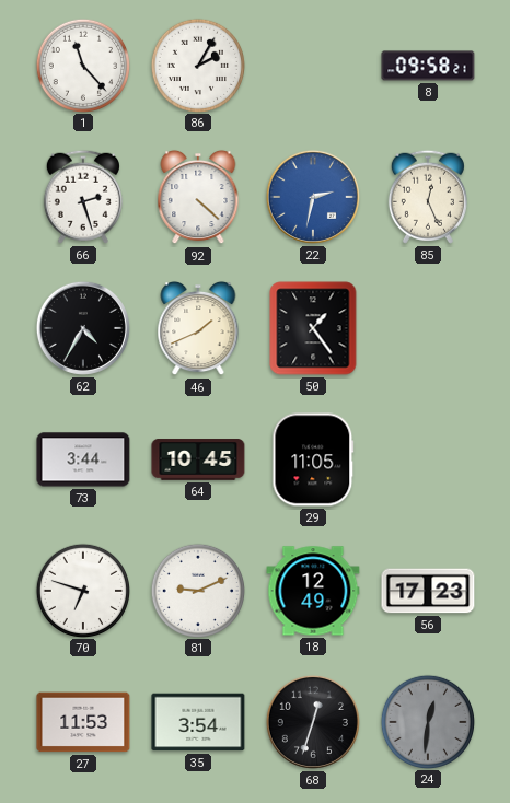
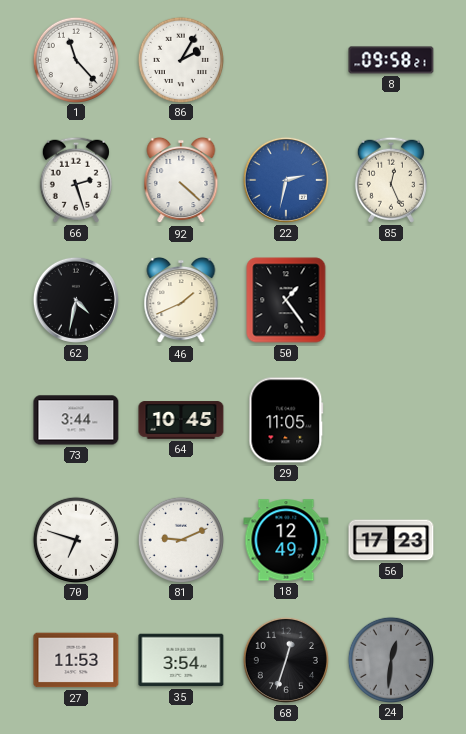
62: 4:35 -> 4:32 (76, 300)
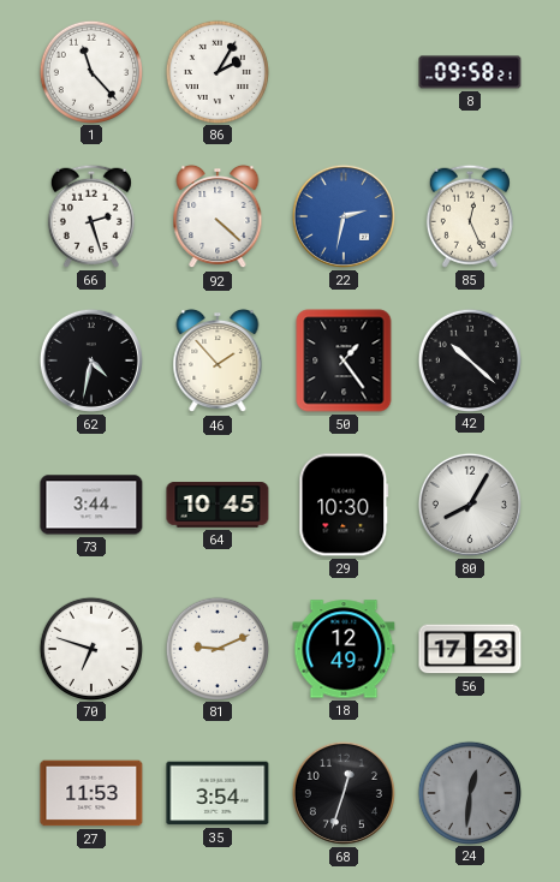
46: 1:41 -> 1:53 (218, 360)
42: none -> 10:22 (469, 359)
29: 11:05 -> 10:30 (344, 505)
80: none -> 8:05 (470, 505)
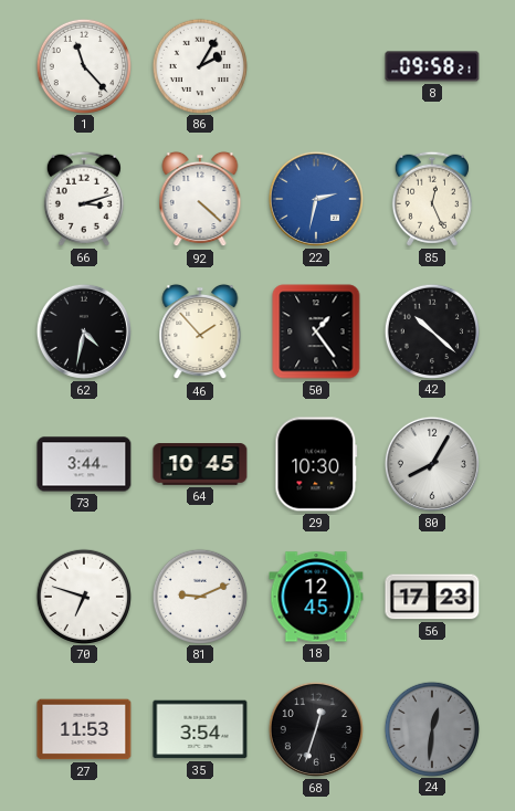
66: 2:27 -> 3:12 (84, 199)
18: 12:49 -> 12:45 (316, 597)
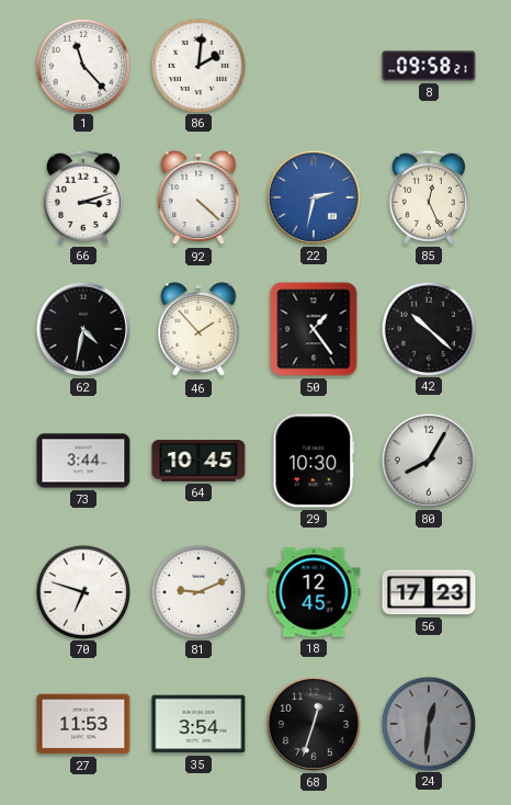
86: 2:05 -> 2:01 (197, 65)
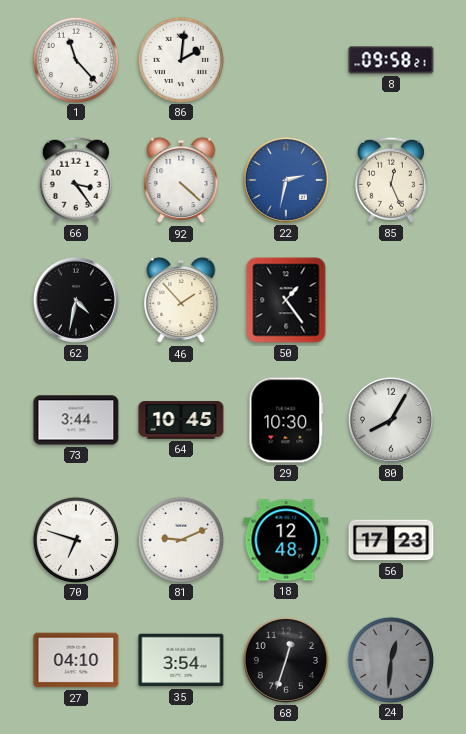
66: 3:12 -> 3:24 (76, 180)
42: 10:22 -> none (428, 328)
18: 12:45 -> 12:48 (286, 540)
27: 11:53 -> 04:10 (76, 660)
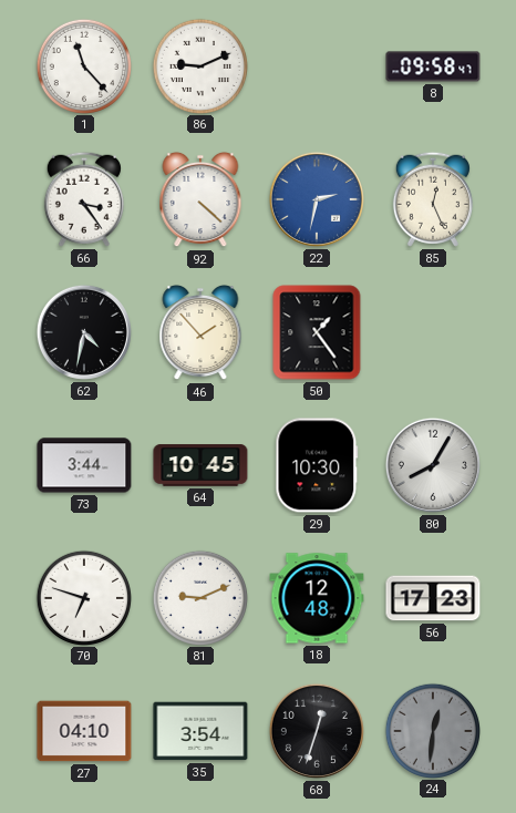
86: 2:01 -> 9:11 (199, 65)
8: 09:58:21 -> 09:58:47 (433, 66)
